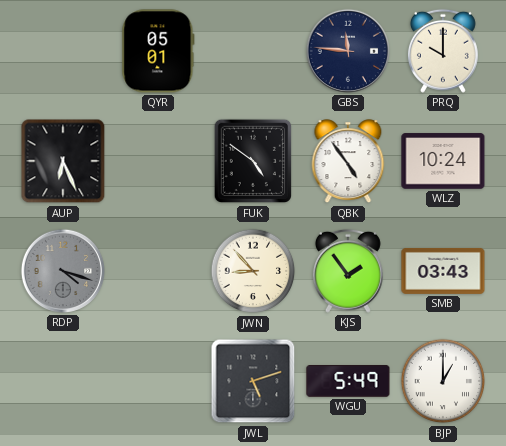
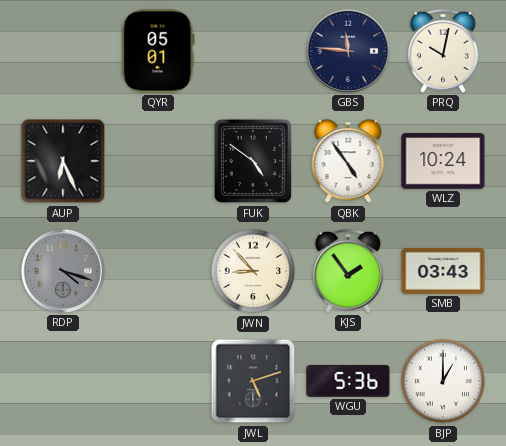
PRQ: 10:00 -> 10:02 (443, 51)
WGU: 5:49 -> 5:36 (348, 382)
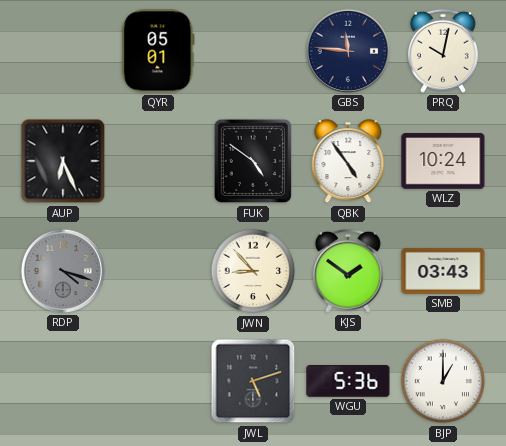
KJS: 1:54 -> 1:51 (348, 271)
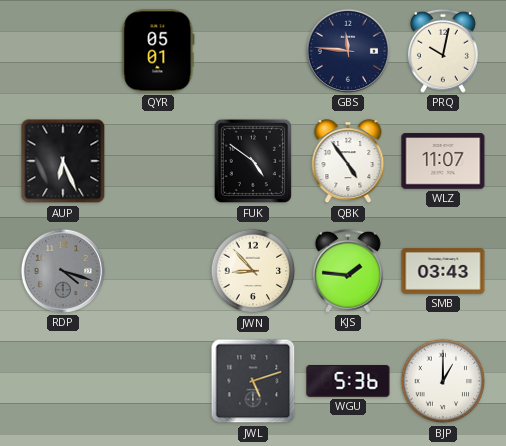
WLZ: 10:24 -> 11:07 (443, 161)
KJS: 1:51 -> 1:46 (348, 271)
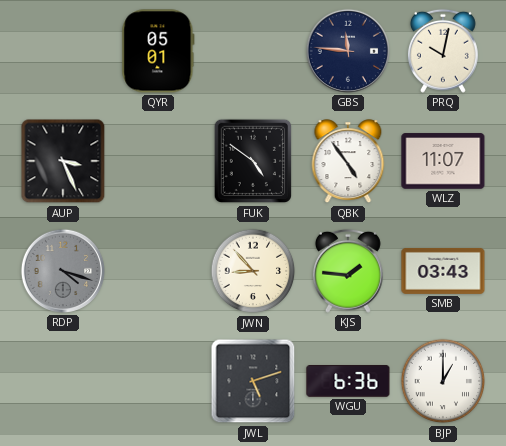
AUP: 6:26 -> 3:26 (63, 161)
WGU: 5:36 -> 6:36 (348, 382)
